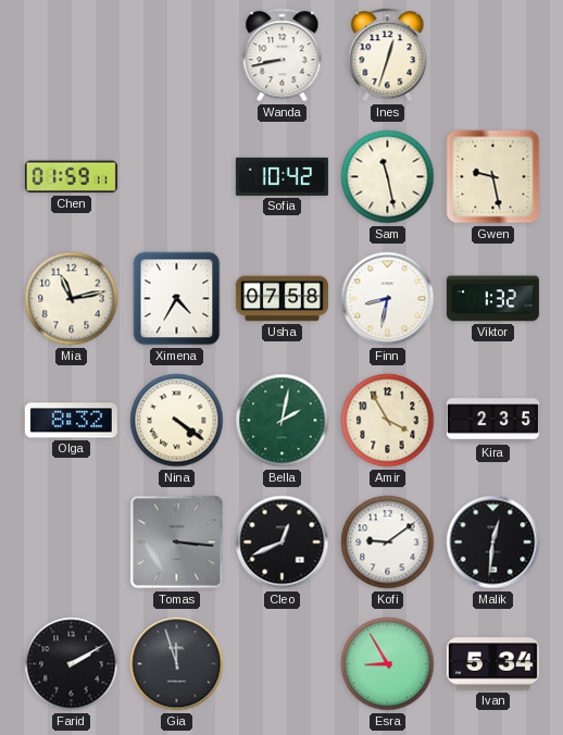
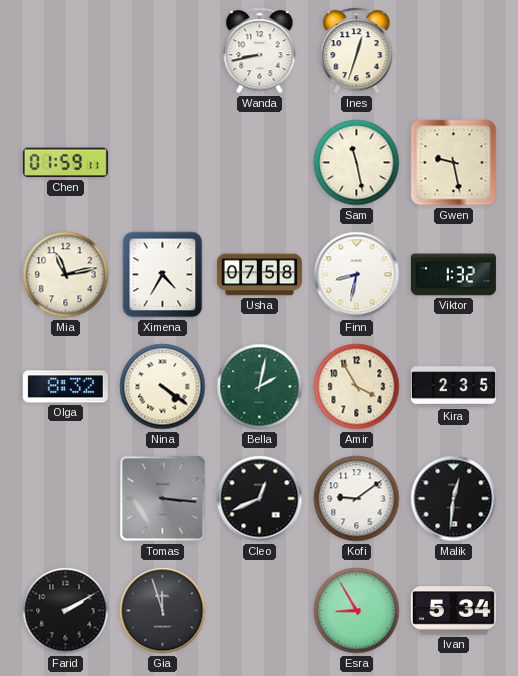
Sofia: 10:42 -> none (281, 176)
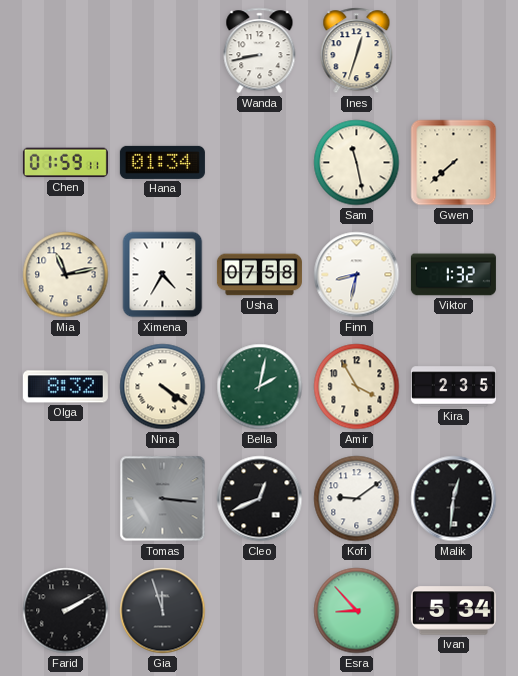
Hana: none -> 01:34 (162, 162)
Gwen: 9:28 -> 7:38 (454, 163)
Esra: 8:55 -> 8:53 (357, 611)
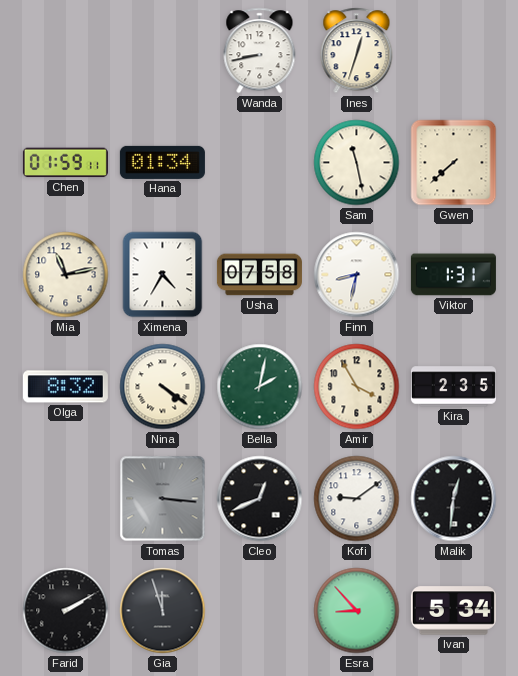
Viktor: 1:32 -> 1:31 (453, 275)
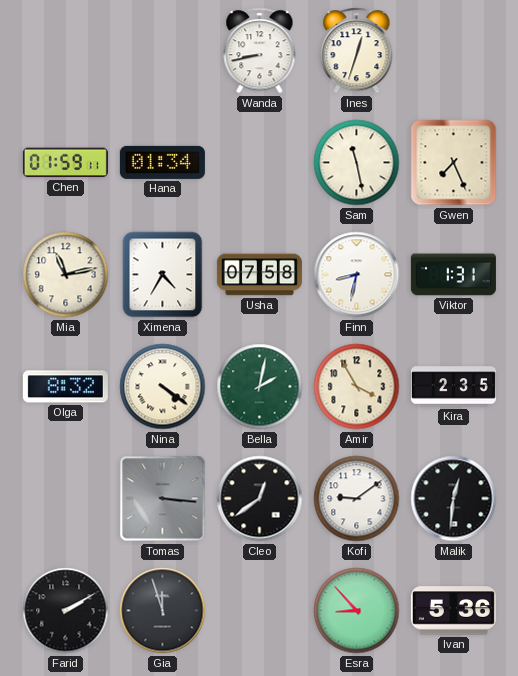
Gwen: 7:38 -> 7:26 (454, 163)
Cleo: 12:41 -> 12:39 (260, 499)
Ivan: 5:34 -> 5:36 (453, 611)
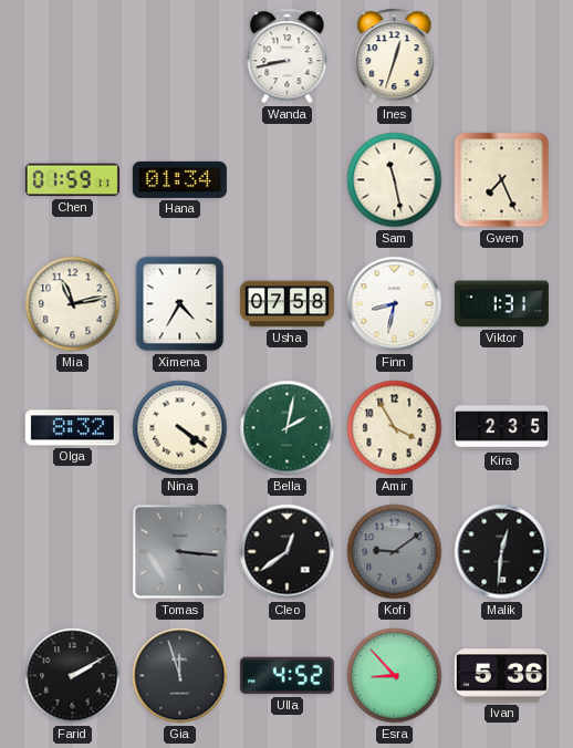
Kofi dial: white -> grey (395, 552)
Ulla: none -> 4:52 (286, 676)
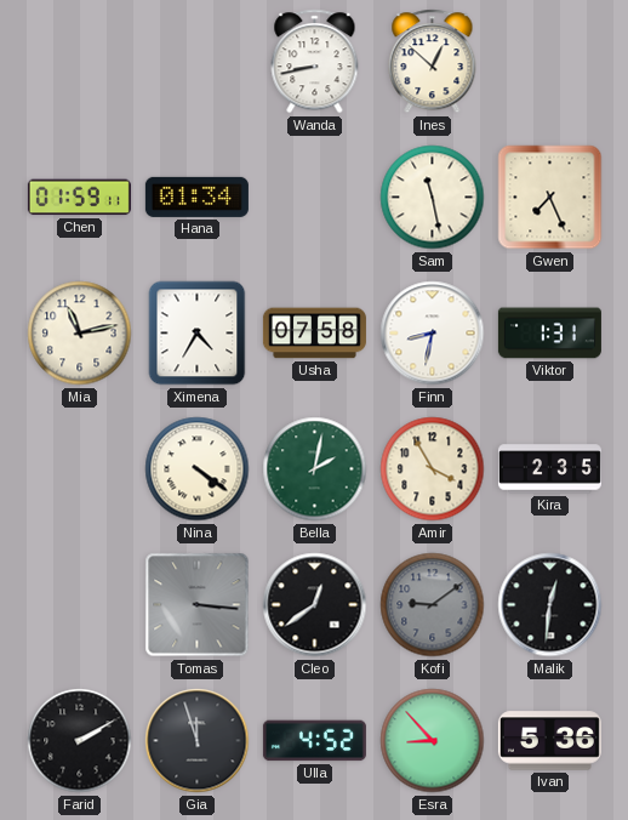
Ines: 12:33 -> 12:52 (433, 62)
Olga: 8:32 -> none (72, 428)
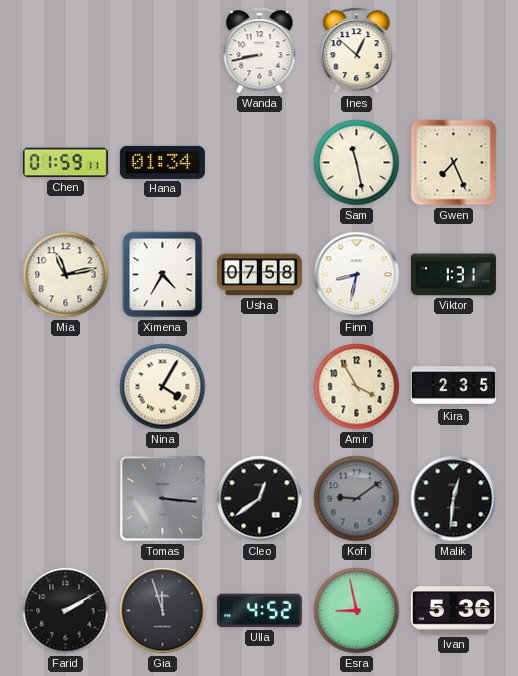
Nina: 4:21 -> 4:05 (163, 387)
Bella: 2:02 -> none (315, 469)
Esra: 8:53 -> 8:58 (357, 611)
